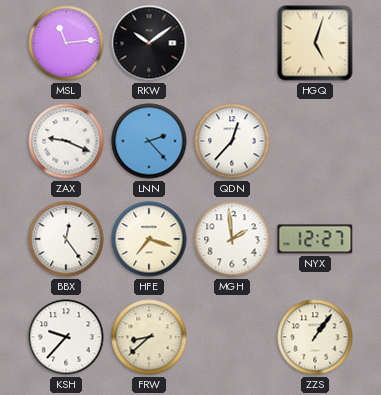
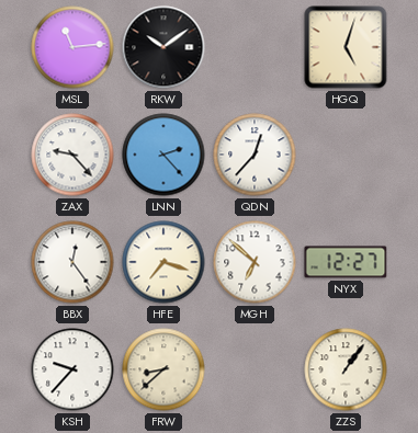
ZAX: 9:19 -> 9:23 (72, 155)
MGH: 1:59 -> 6:52 (255, 262)
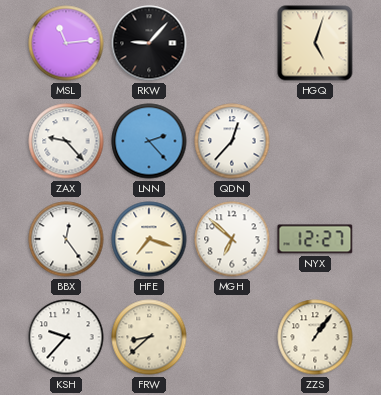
RKW: 10:09 -> 9:07 (149, 43)
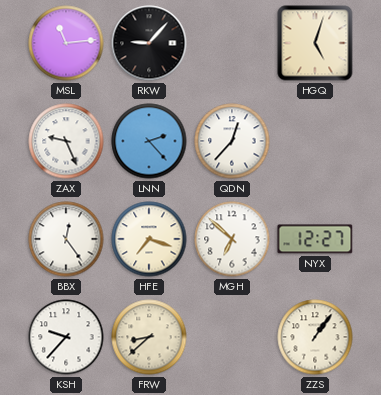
ZAX: 9:23 -> 9:26 (66, 141)
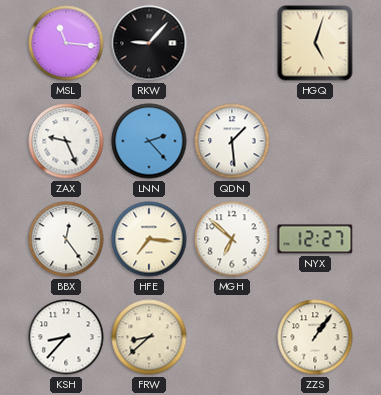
MSL: 11:14 -> 11:16 (66, 43)
QDN: 12:37 -> 1:29 (232, 141)
HFE: 7:18 -> 7:16 (149, 239)
KSH: 9:37 -> 8:37 (66, 337)
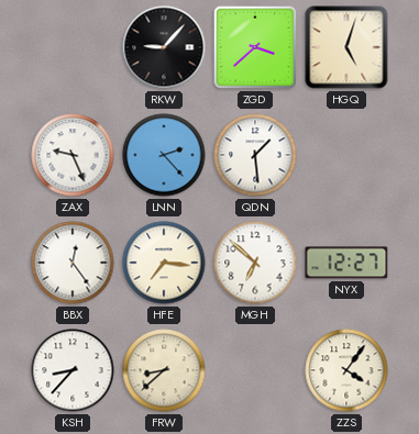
MSL: 11:16 -> none (66, 43)
ZGD: none -> 3:38 (255, 47)
ZZS: 1:06 -> 4:06 (346, 370)
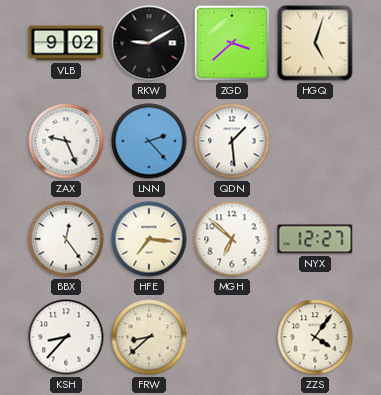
VLB: none -> 9:02 (66, 43)
RKW: 9:07 -> 9:10 (149, 43)
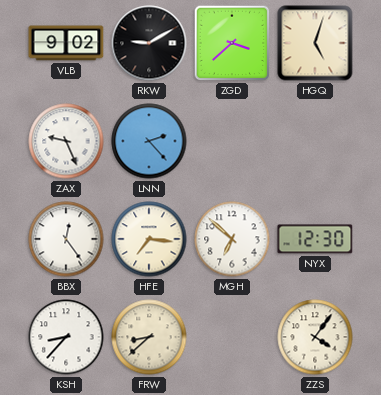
QDN: 1:29 -> none (232, 141)
NYX: 12:27 -> 12:30 (315, 239)
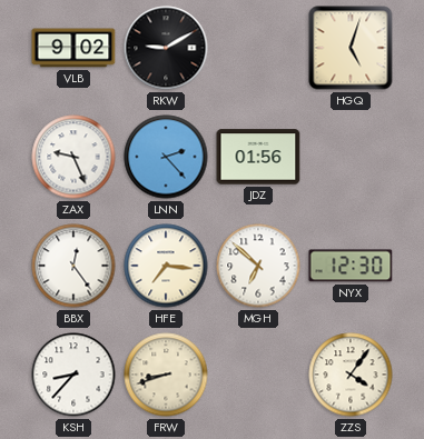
ZGD: 3:38 -> none (232, 43)
JDZ: none -> 01:56 (258, 157)
FRW: 8:38 -> 8:42 (166, 375)
